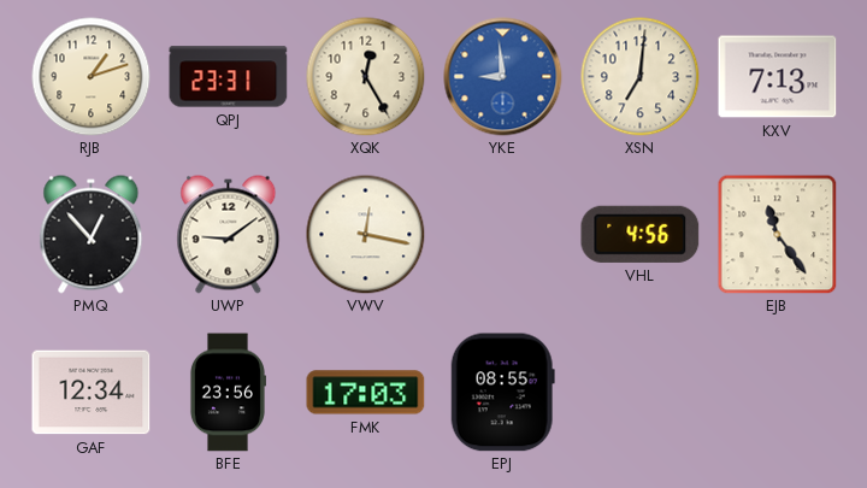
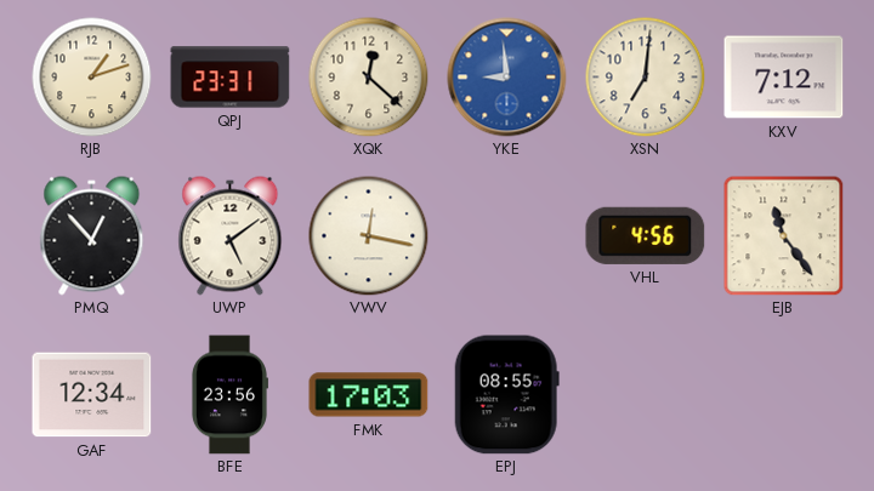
XQK: 12:25 -> 12:22 (369, 78)
KXV: 7:13 -> 7:12 (784, 78)
UWP: 9:09 -> 5:09 (231, 236)
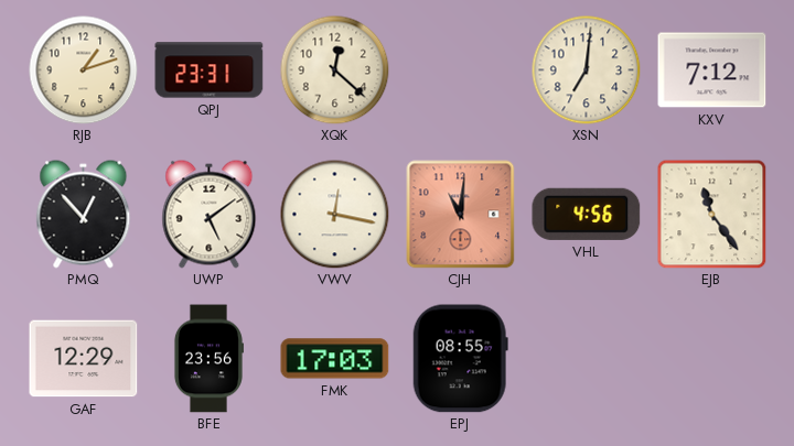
YKE: 8:59 -> none (507, 78)
CJH: none -> 11:01 (461, 215)
GAF: 12:34 -> 12:29 (84, 359)
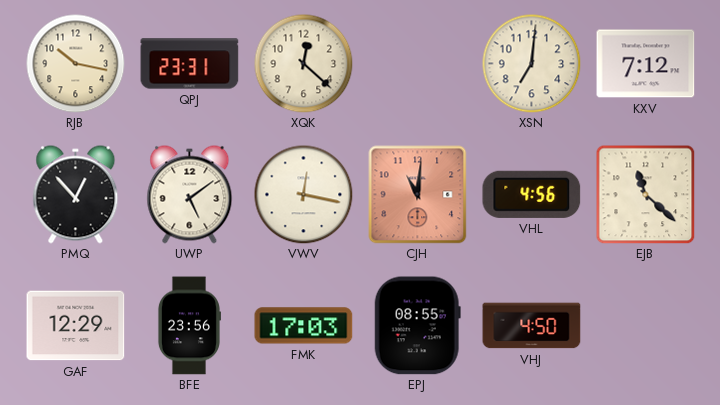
RJB: 1:12 -> 10:17 (76, 64)
EJB: 11:24 -> 11:22 (646, 195)
VHJ: none -> 4:50 (532, 326)
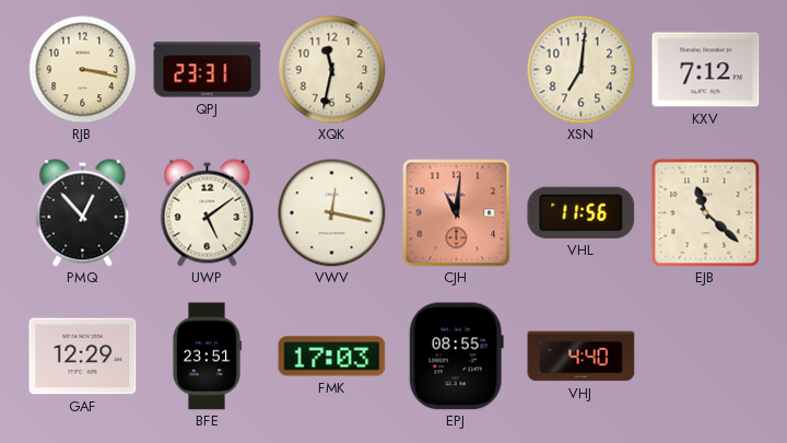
RJB: 10:17 -> 3:17 (83, 70)
XQK: 12:22 -> 11:32 (332, 70)
VHL: 4:56 -> 11:56 (582, 212)
BFE: 23:56 -> 23:51 (207, 357)
VHJ: 4:50 -> 4:40 (582, 357)
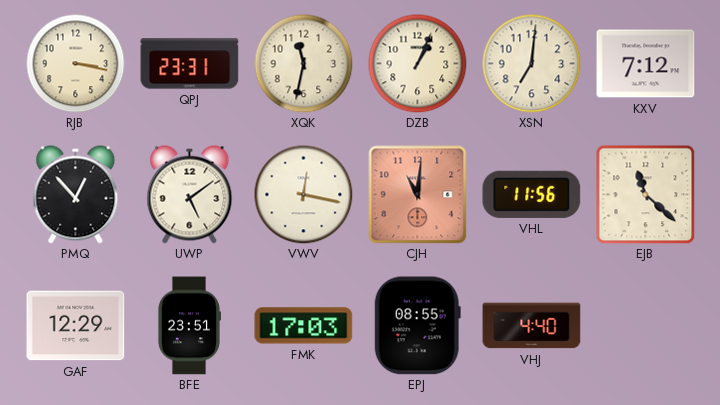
DZB: none -> 1:04 (418, 64)
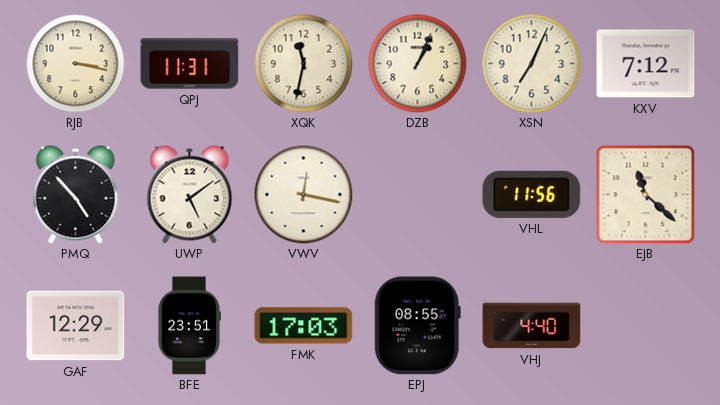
QPJ: 23:31 -> 11:31 (190, 64)
XSN: 7:01 -> 7:04 (532, 64)
PMQ: 12:53 -> 4:53 (76, 195)
CJH: 11:01 -> none (418, 195)
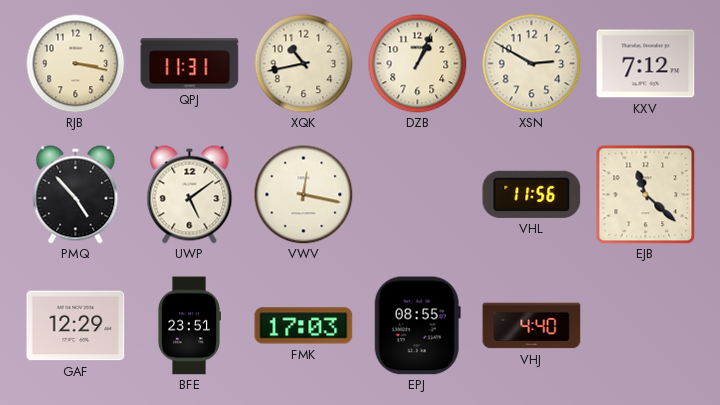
XQK: 11:32 -> 10:43 (304, 64)
XSN: 7:04 -> 2:50 (532, 64)
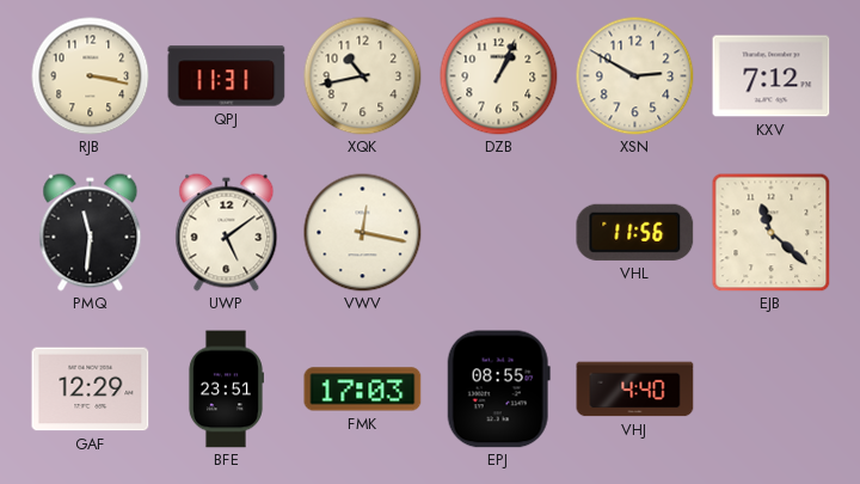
PMQ: 4:53 -> 11:31 (91, 233)
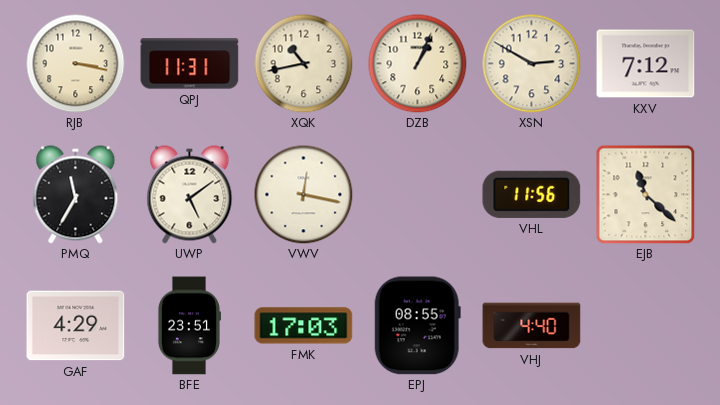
PMQ: 11:31 -> 11:35 (76, 195)
GAF: 12:29 -> 4:29 (76, 326)
